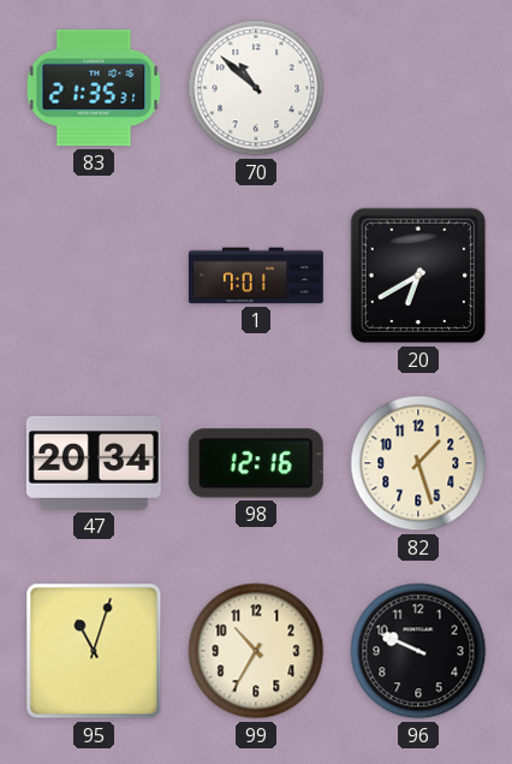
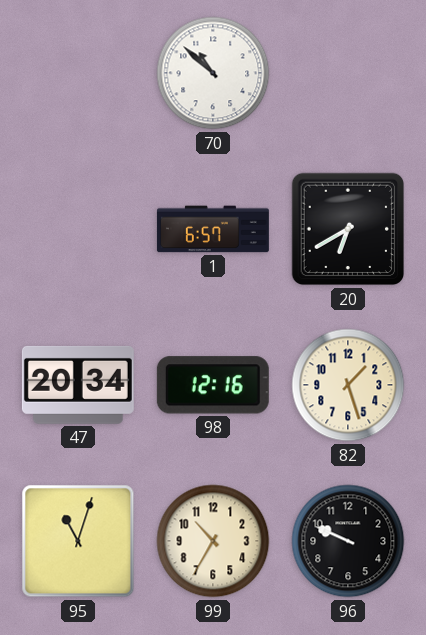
83: 21:35 -> none (94, 88)
1: 7:01 -> 6:57 (213, 229)
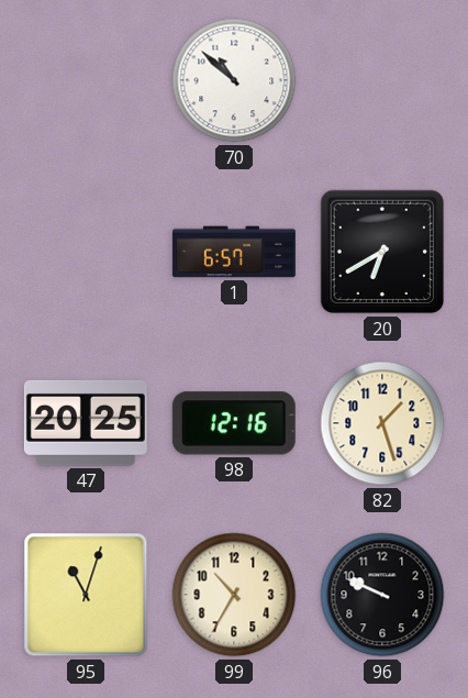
47: 20:34 -> 20:25 (86, 423)
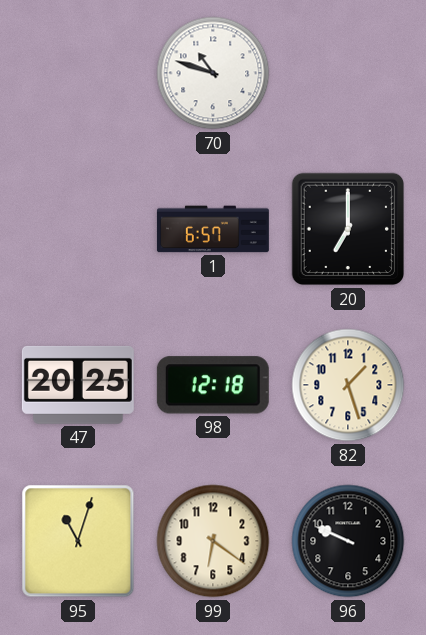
70: 10:52 -> 10:48 (213, 73)
20: 6:40 -> 7:00 (348, 229)
98: 12:16 -> 12:18 (213, 385)
99: 10:35 -> 6:21 (213, 541)
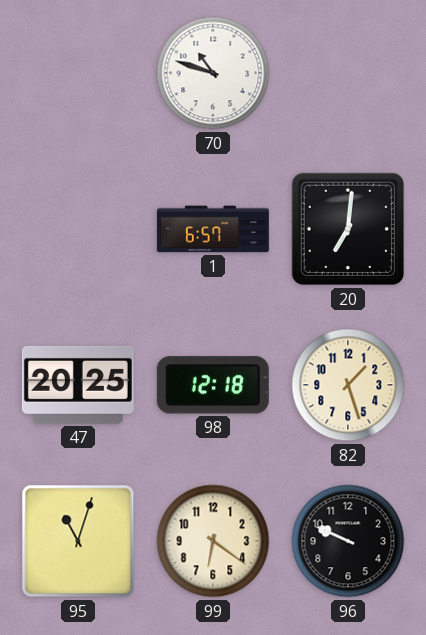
20: 7:00 -> 7:01 (348, 229)
